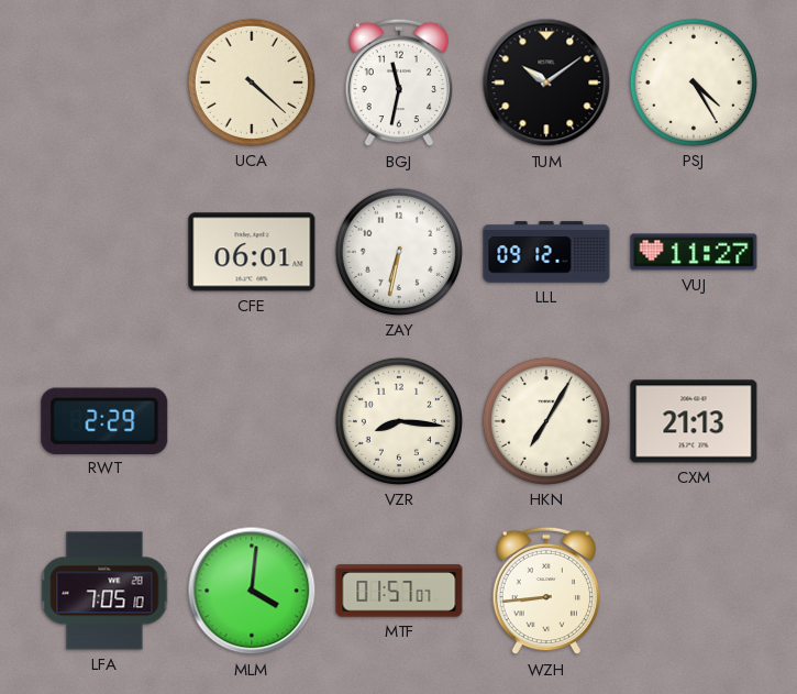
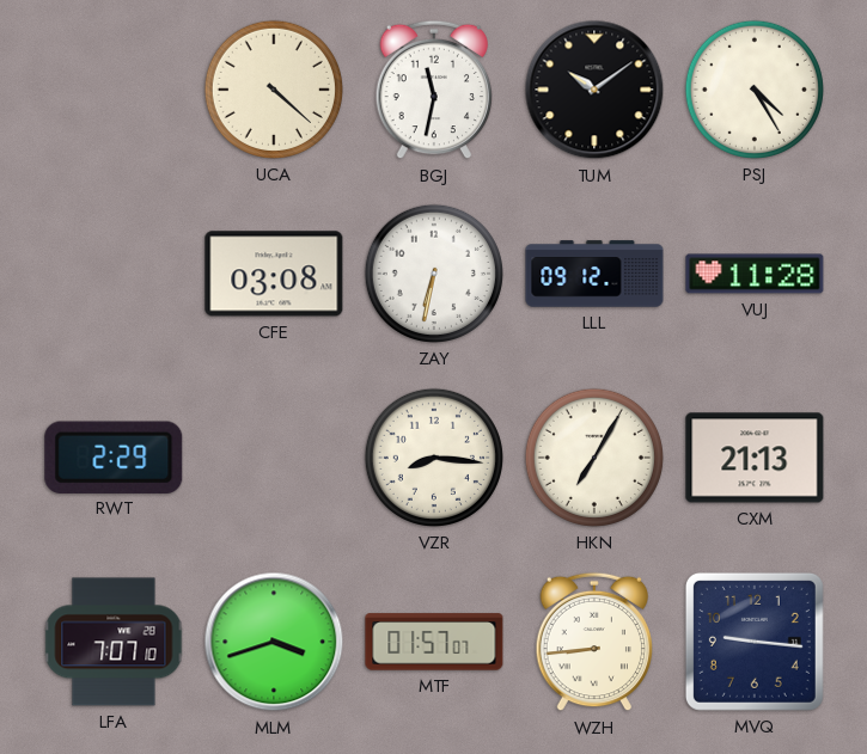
CFE: 06:01 -> 03:08 (274, 274)
VUJ: 11:27 -> 11:28 (755, 274)
LFA: 7:05 -> 7:07 (114, 642)
MLM: 4:01 -> 3:42 (274, 642)
MVQ: none -> 9:16 (755, 642)
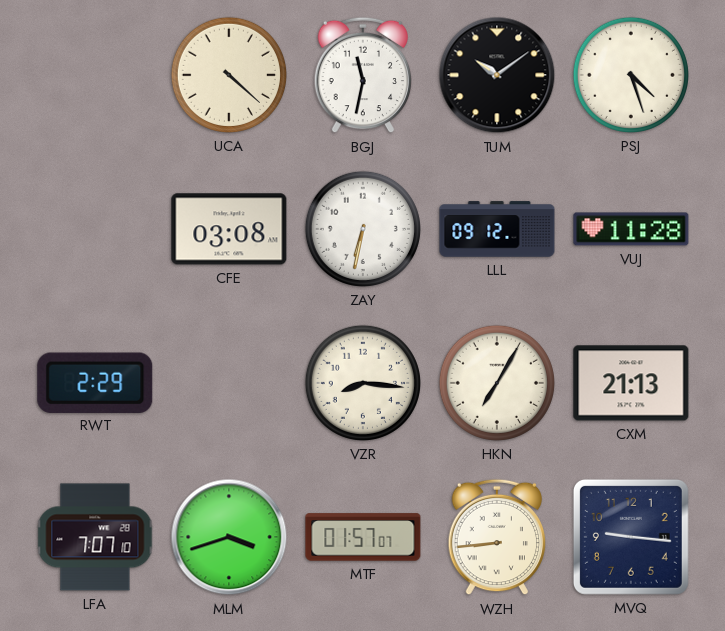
PSJ: 4:25 -> 4:27 (631, 75)
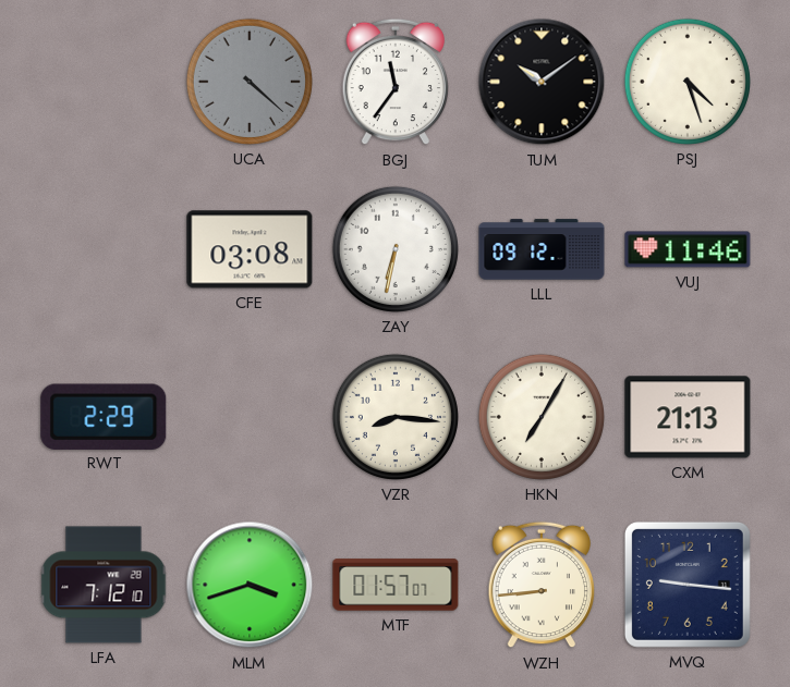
UCA dial: cream -> grey (250, 82)
BGJ: 11:32 -> 11:36 (396, 82)
VUJ: 11:28 -> 11:46 (688, 249)
LFA: 7:07 -> 7:12 (104, 585)
